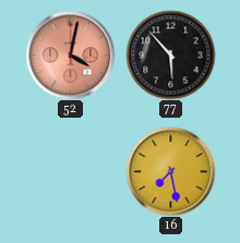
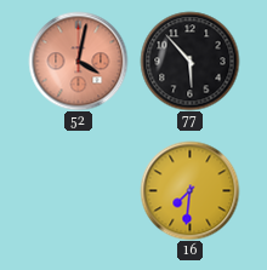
16: 7:28 -> 7:31 (189, 190)
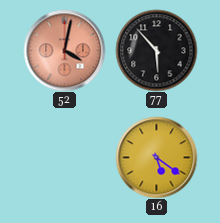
16: 7:31 -> 5:21 (156, 157)
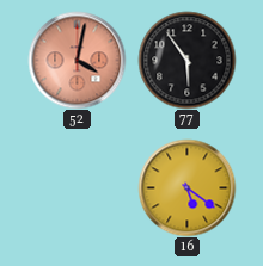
77: 5:53 -> 5:54 (186, 60)
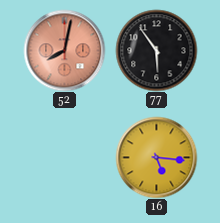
52: 4:02 -> 8:02 (64, 50)
16: 5:21 -> 5:16 (156, 157)
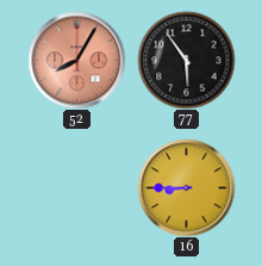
52: 8:02 -> 8:05 (76, 60)
16: 5:16 -> 8:45 (186, 187)
